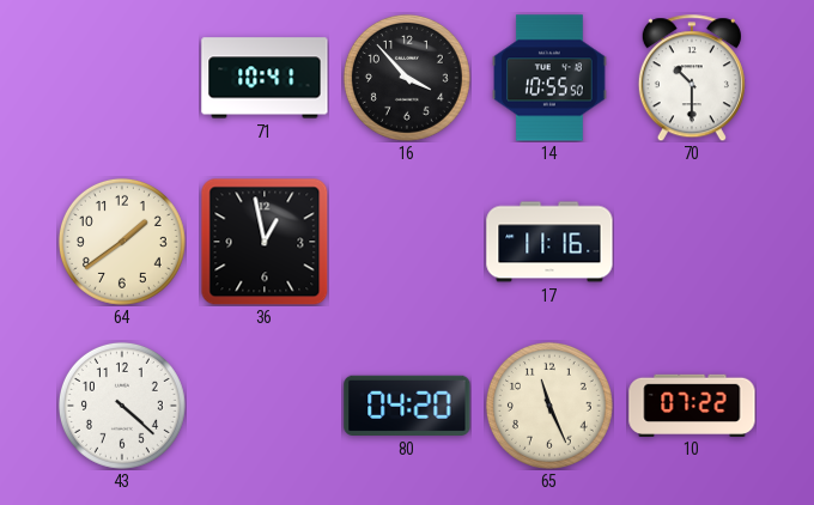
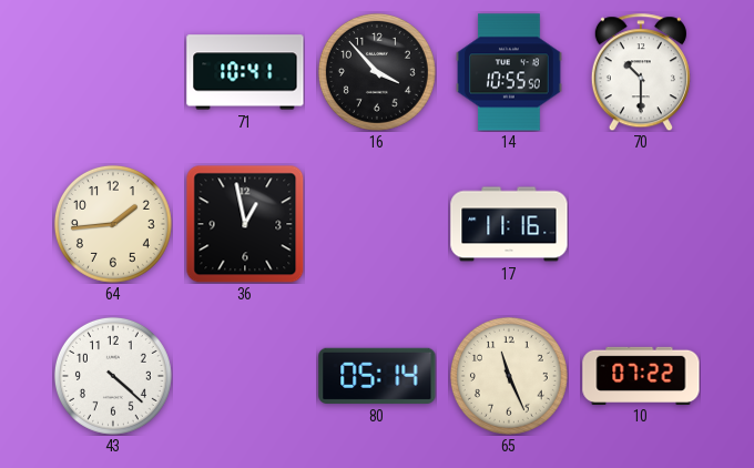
64: 1:39 -> 1:44 (113, 224)
80: 04:20 -> 05:14 (377, 376)
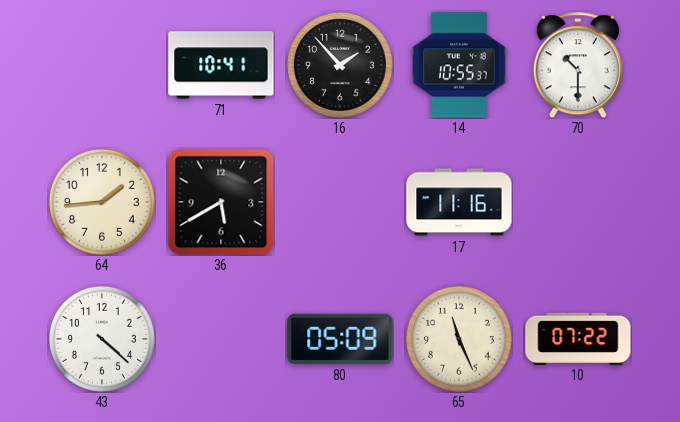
16: 3:53 -> 1:53 (340, 65)
14: 10:55:50 -> 10:55:37 (459, 65)
36: 12:58 -> 5:40 (221, 202)
80: 05:14 -> 05:09 (340, 339)
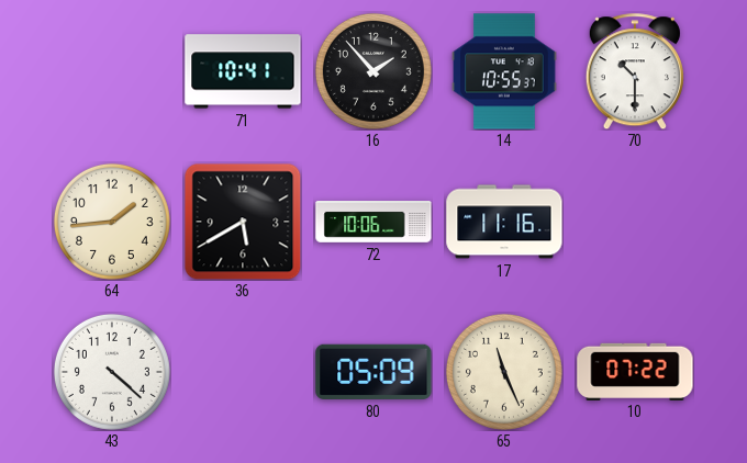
72: none -> 10:06 (374, 223)
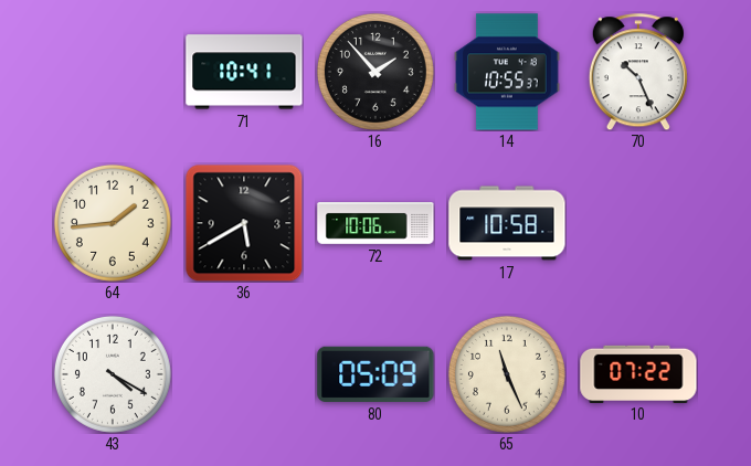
70: 10:30 -> 10:26 (638, 72)
17: 11:16 -> 10:58 (507, 223)
43: 4:22 -> 4:20 (113, 374)
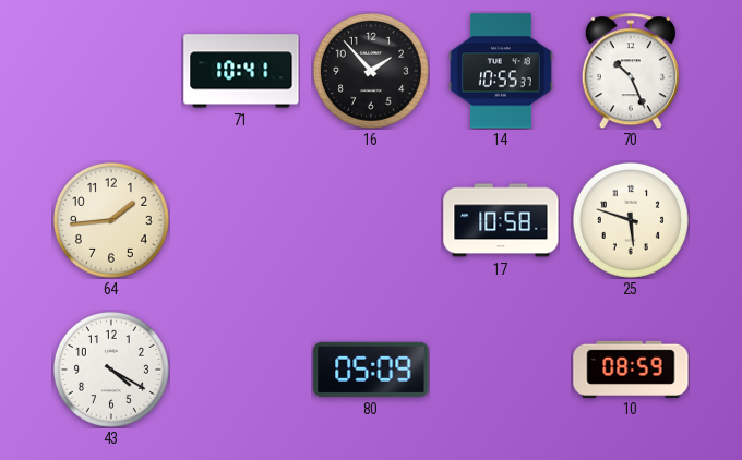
36: 5:40 -> none (244, 223)
72: 10:06 -> none (375, 224)
25: none -> 5:48 (631, 220)
65: 11:26 -> none (507, 374)
10: 07:22 -> 08:59 (631, 368)
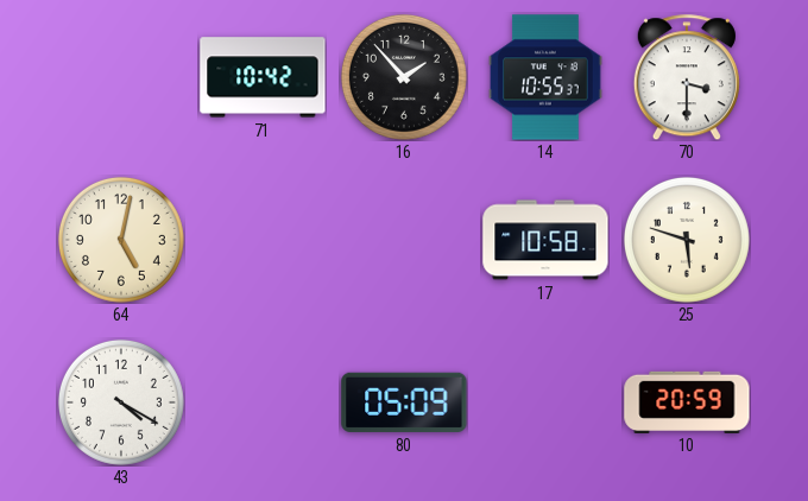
71: 10:41 -> 10:42 (263, 77)
70: 10:26 -> 3:30 (687, 77)
64: 1:44 -> 5:02 (121, 240)
10: 08:59 -> 20:59 (687, 401)
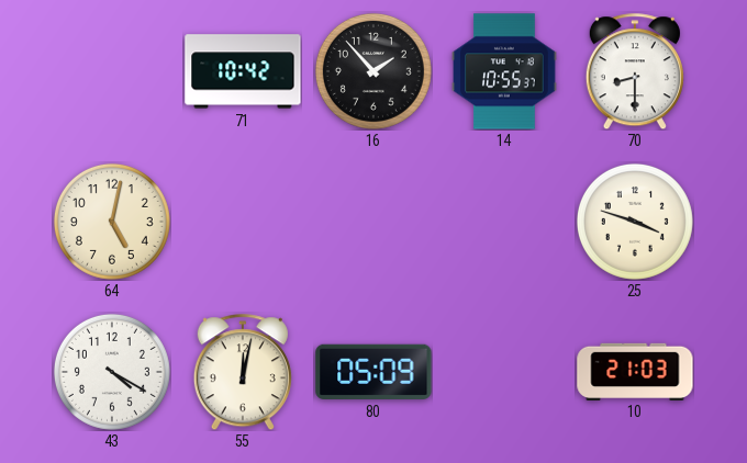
70: 3:30 -> 8:30 (635, 71)
17: 10:58 -> none (545, 240)
25: 5:48 -> 3:48 (635, 222)
55: none -> 12:02 (243, 372)
10: 20:59 -> 21:03 (635, 371)
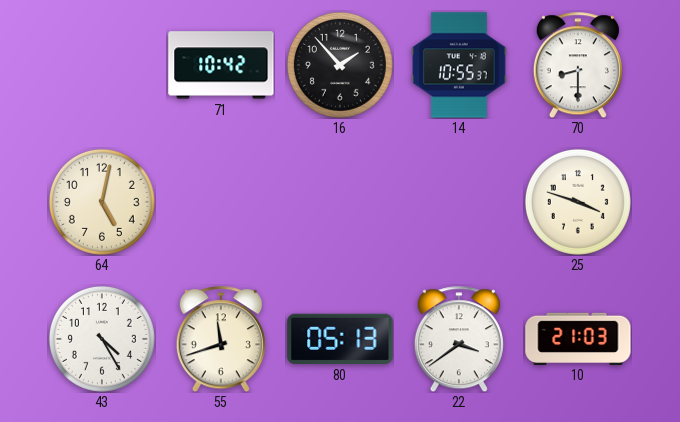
43: 4:20 -> 4:25 (102, 339)
55: 12:02 -> 11:42 (221, 339)
80: 05:09 -> 05:13 (340, 339)
22: none -> 3:39 (459, 339)
